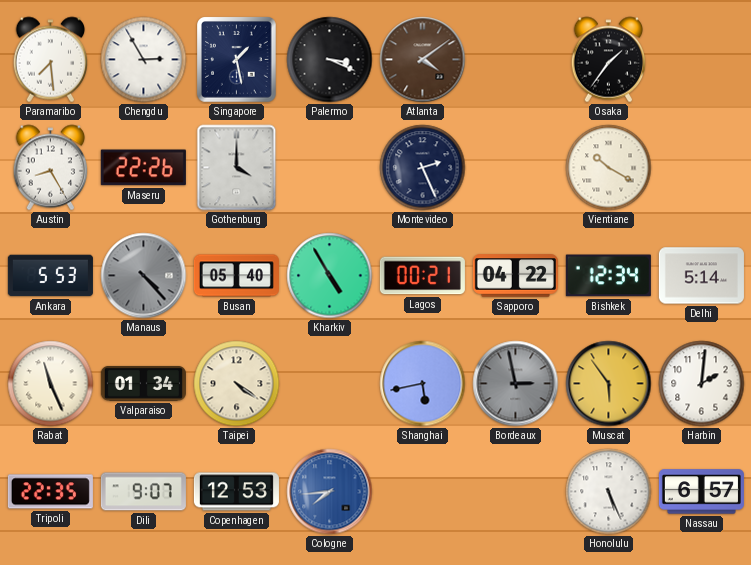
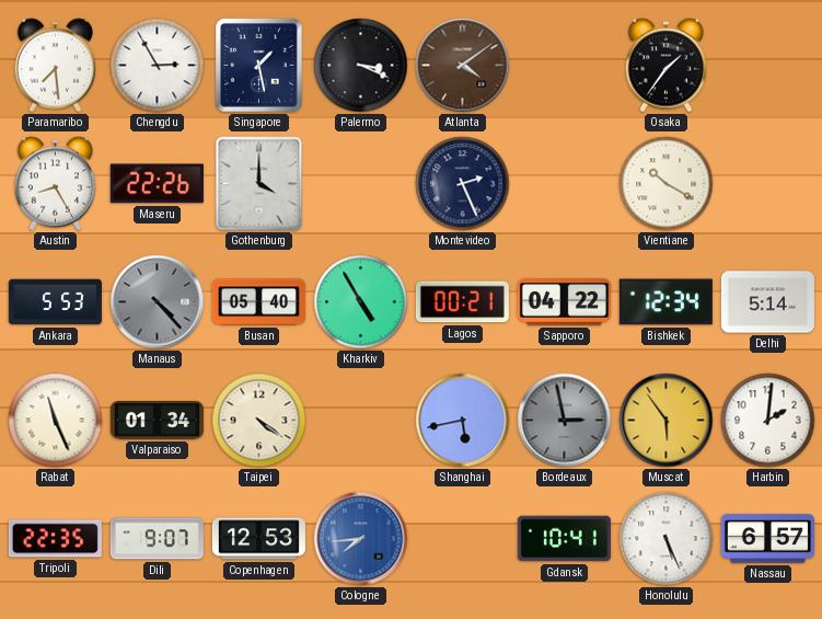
Gdansk: none -> 10:41 (564, 539)
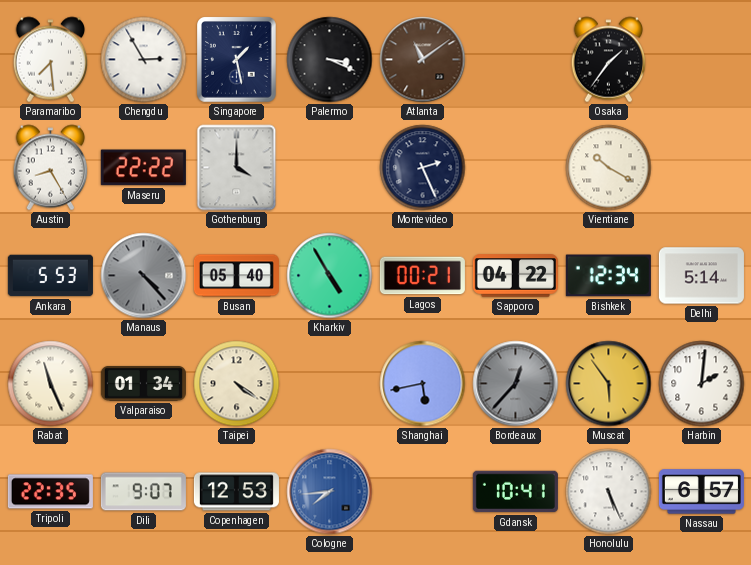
Atlanta: 4:09 -> 11:09 (423, 60)
Maseru: 22:26 -> 22:22 (143, 168)
Bordeaux: 2:58 -> 12:37 (516, 384)
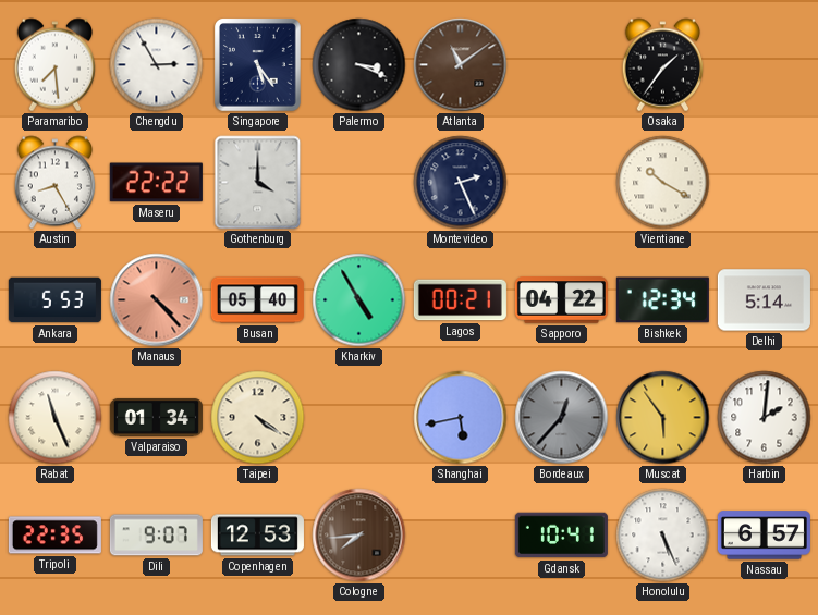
Singapore: 1:28 -> 5:24 (258, 65)
Manaus dial: grey -> salmon (157, 300)
Cologne dial: blue -> brown (359, 536)
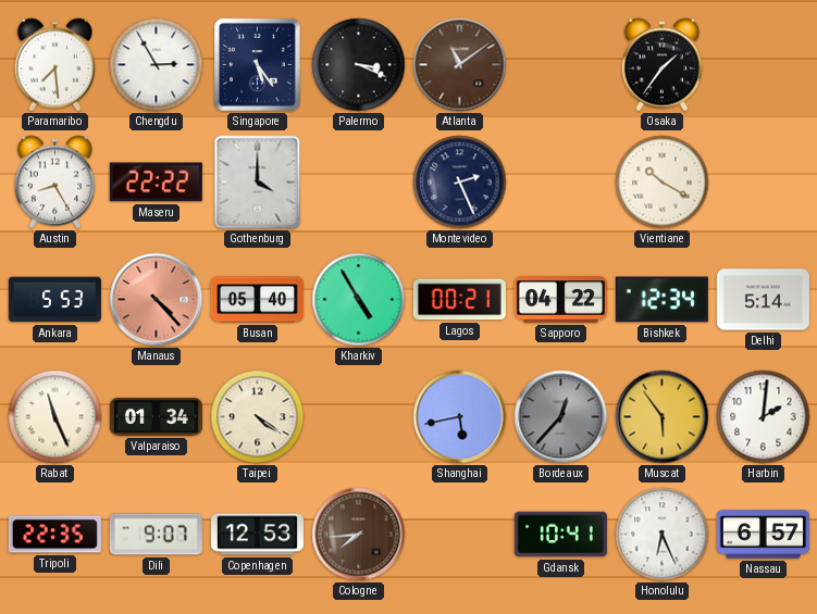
Honolulu: 5:26 -> 6:26 (663, 535)
